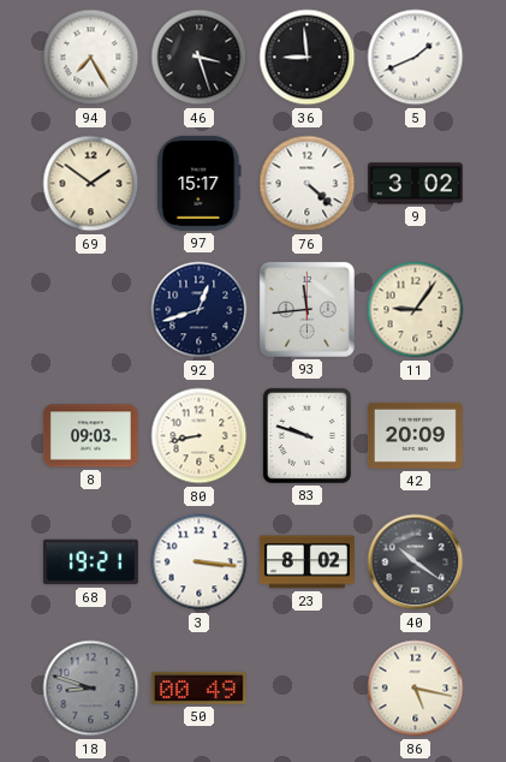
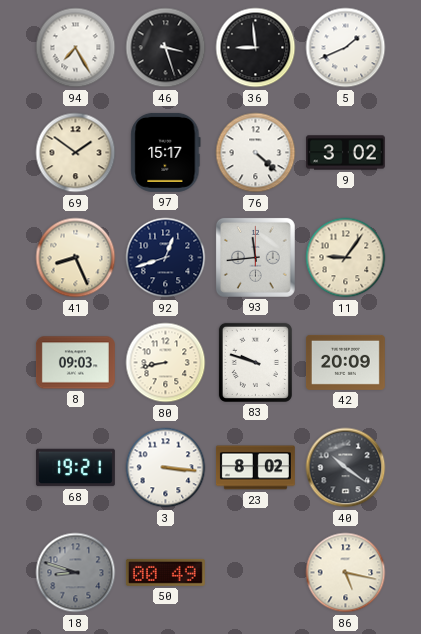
41: none -> 8:26 (76, 258)
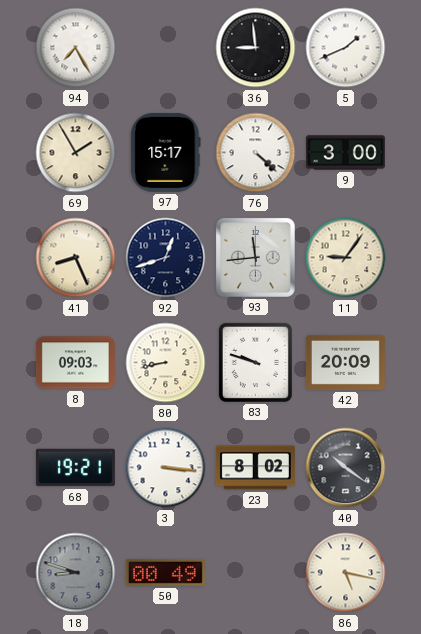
46: 3:27 -> none (166, 48)
69: 1:51 -> 1:55 (76, 153)
9: 3:02 -> 3:00 (345, 153)
